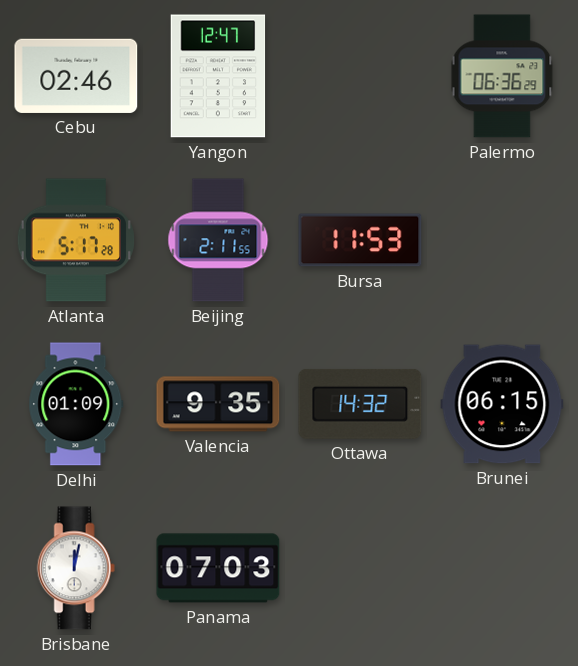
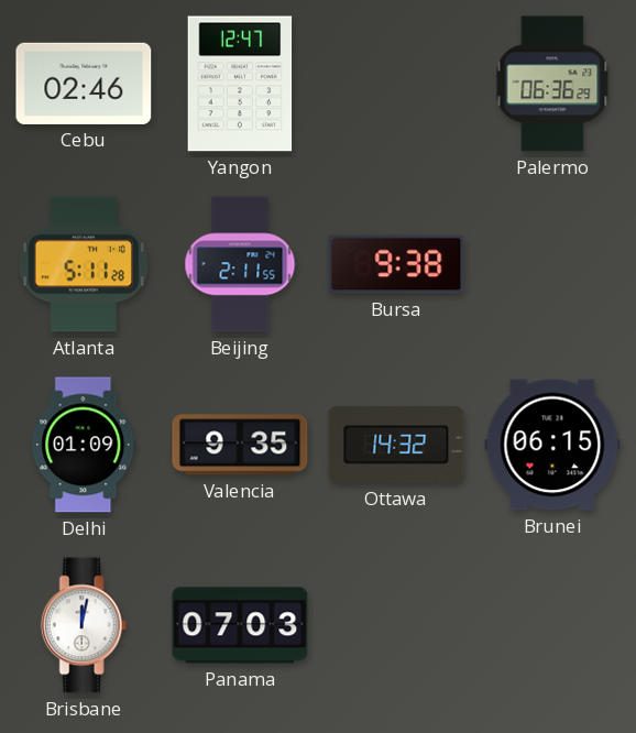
Atlanta: 5:17 -> 5:11 (83, 264)
Bursa: 11:53 -> 9:38 (396, 264)
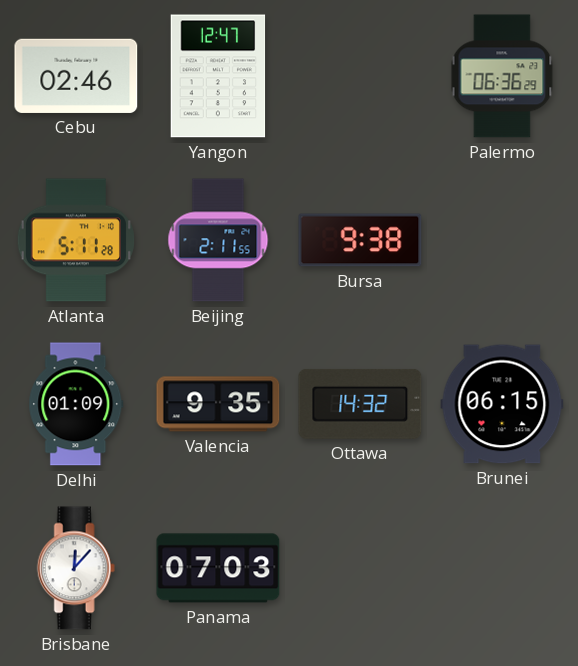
Brisbane: 12:02 -> 12:07 (76, 568)
